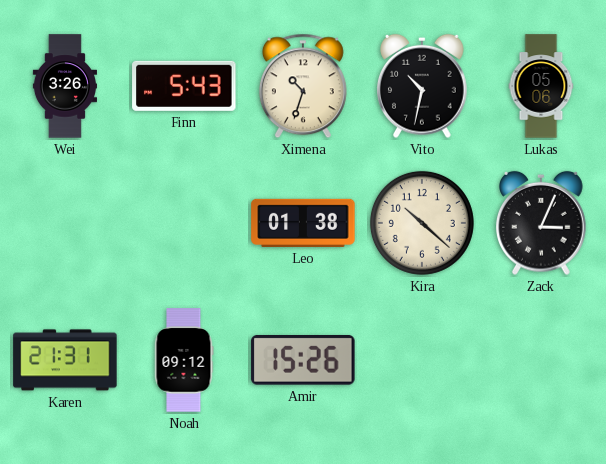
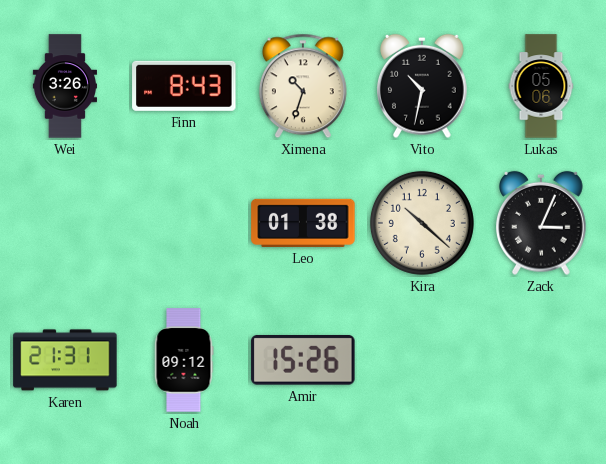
Finn: 5:43 -> 8:43 (184, 86)
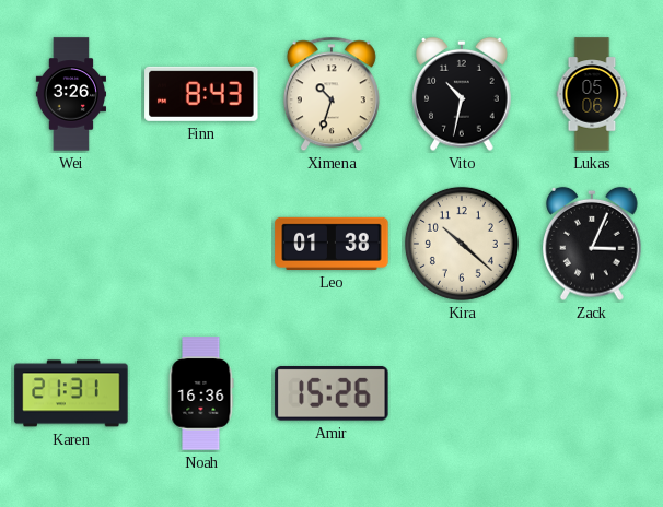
Noah: 09:12 -> 16:36 (201, 393)
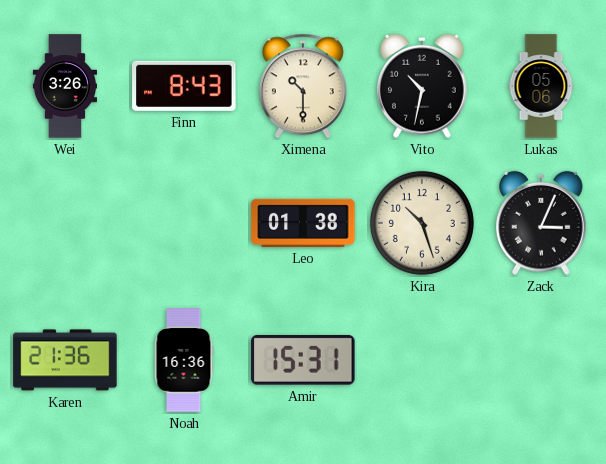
Ximena: 10:33 -> 10:30 (303, 86)
Kira: 10:22 -> 10:27 (422, 223)
Karen: 21:31 -> 21:36 (65, 360)
Amir: 15:26 -> 15:31 (303, 361)
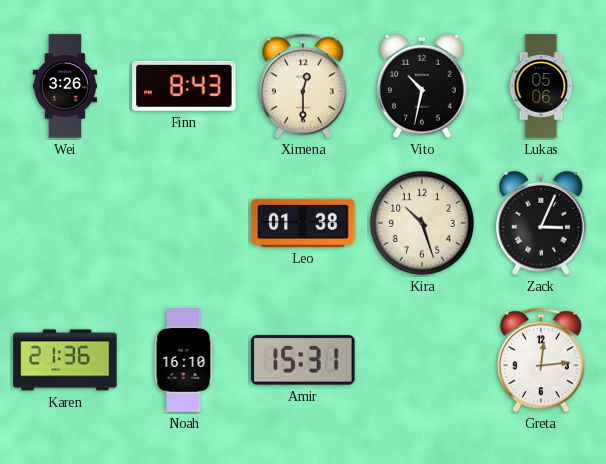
Ximena: 10:30 -> 12:30 (303, 86)
Noah: 16:36 -> 16:10 (184, 360)
Greta: none -> 12:14 (541, 360)
